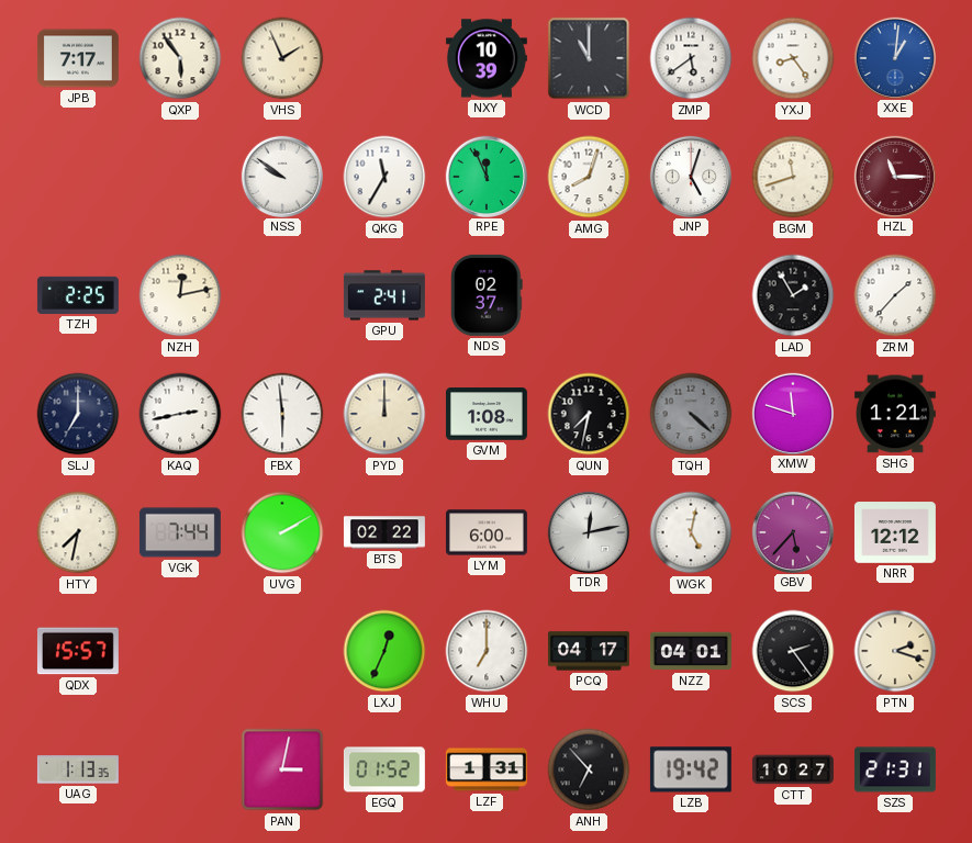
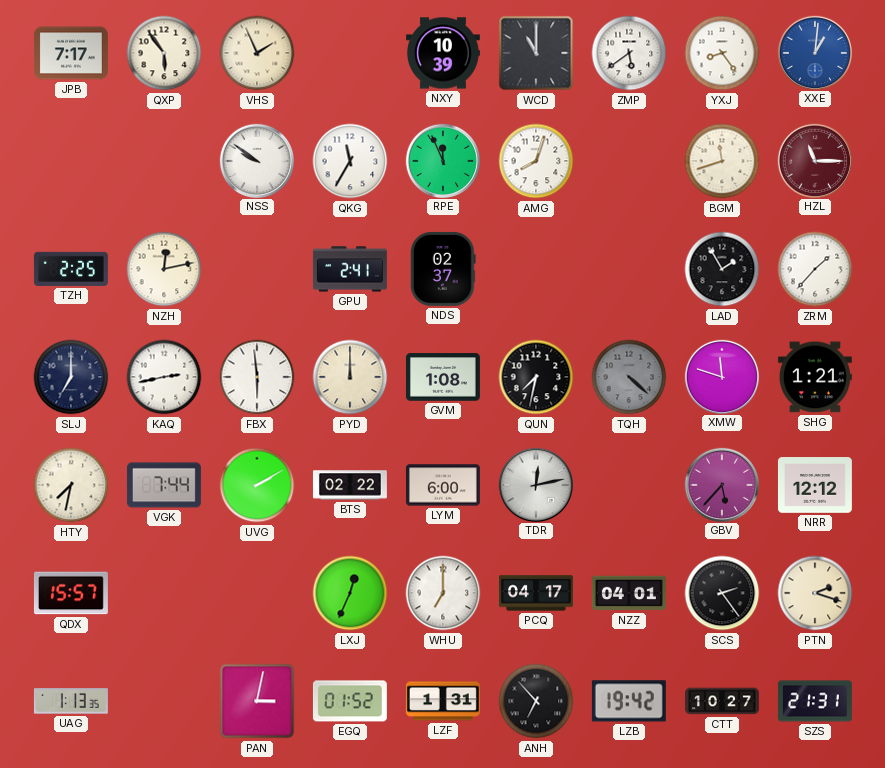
JNP: 5:03 -> none (690, 176)
WGK: 5:02 -> none (691, 532)
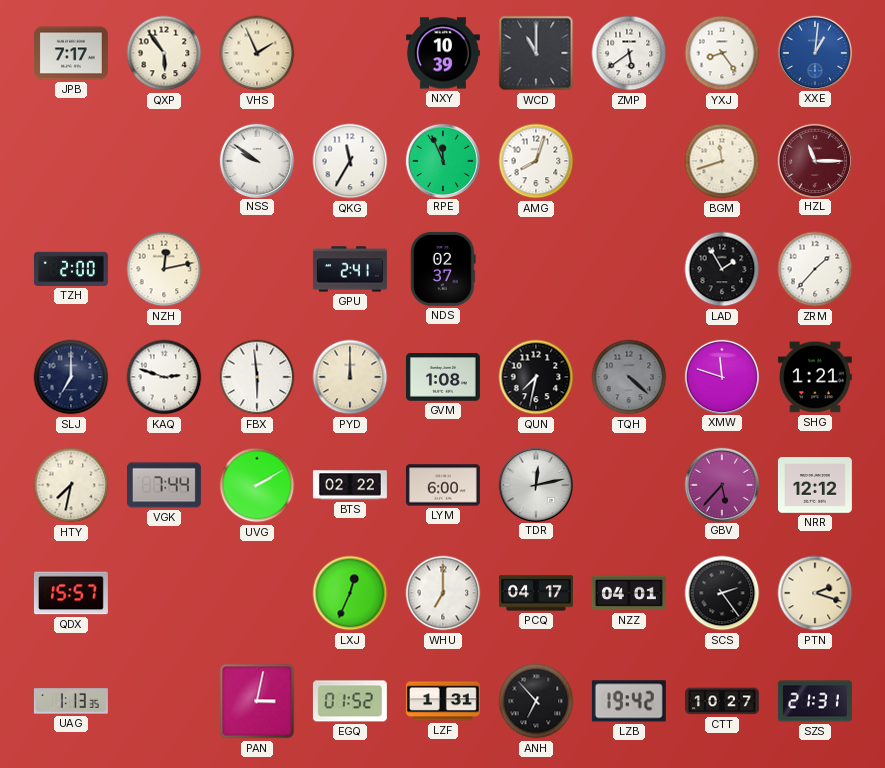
TZH: 2:25 -> 2:00 (71, 269)
KAQ: 2:43 -> 2:48 (164, 377)
